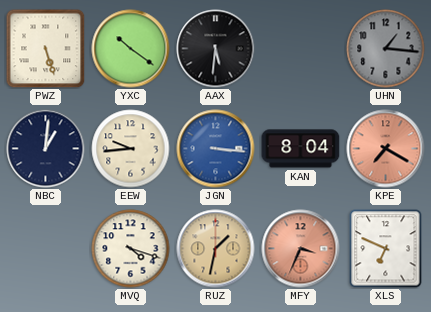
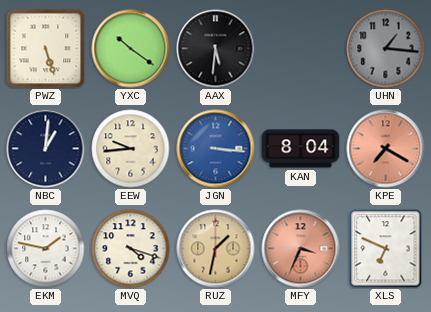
EKM: none -> 1:47 (46, 249)
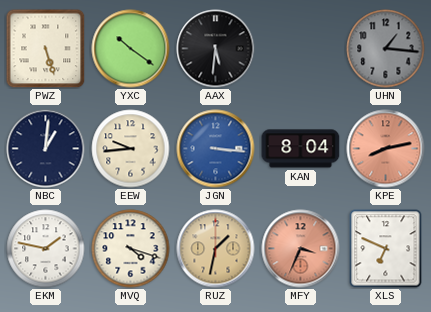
KPE: 7:20 -> 8:13 (386, 149)
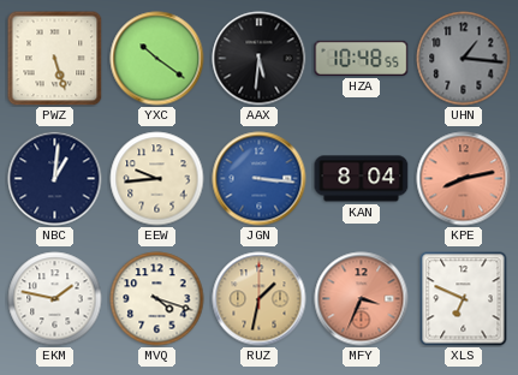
HZA: none -> 10:48 (362, 58)
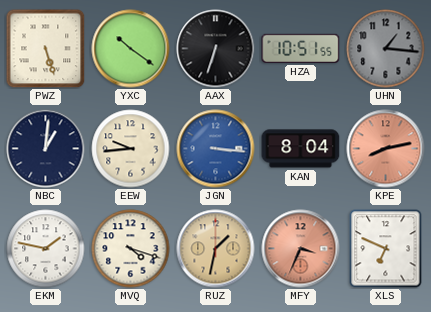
AAX: 5:31 -> 6:33 (216, 49)
HZA: 10:48 -> 10:51 (301, 48)
